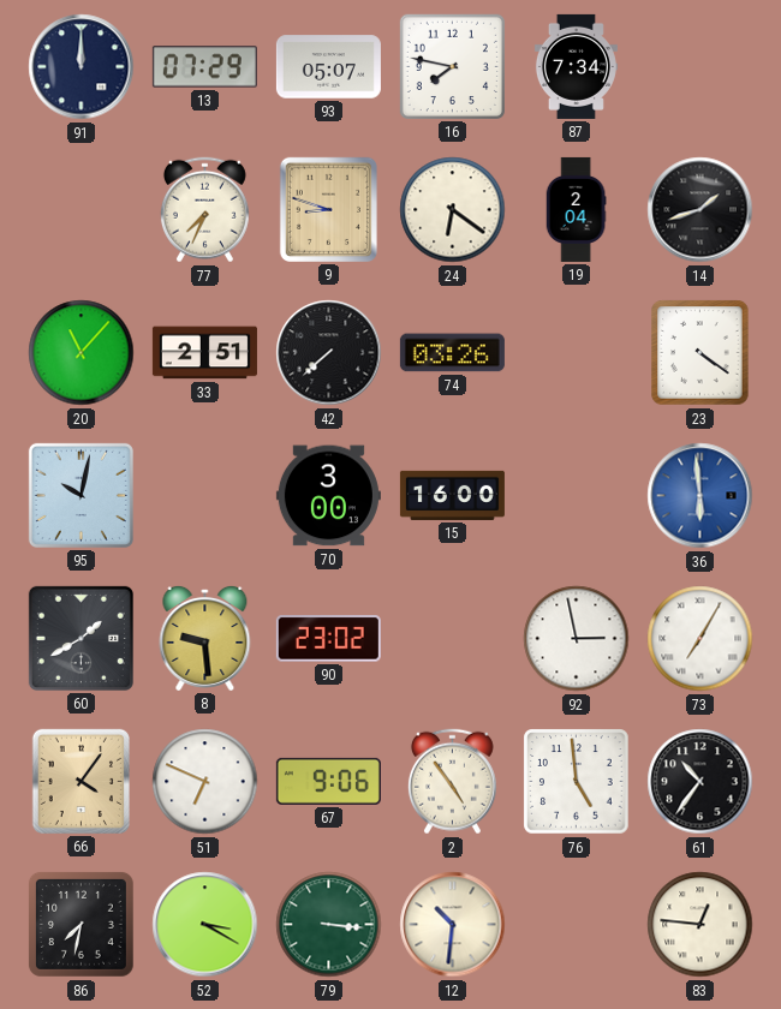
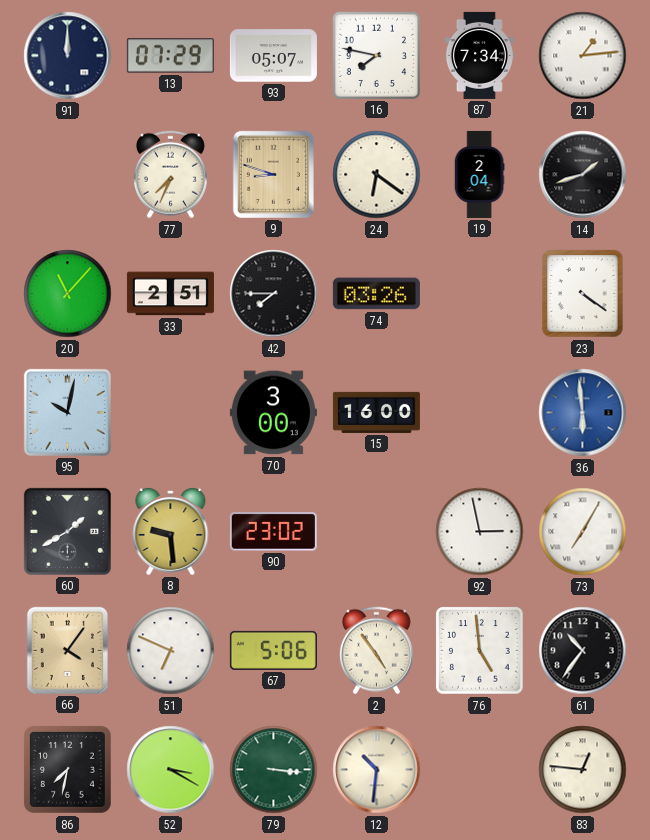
21: none -> 1:14 (583, 56)
42: 7:38 -> 7:45 (274, 294)
67: 9:06 -> 5:06 (273, 650)
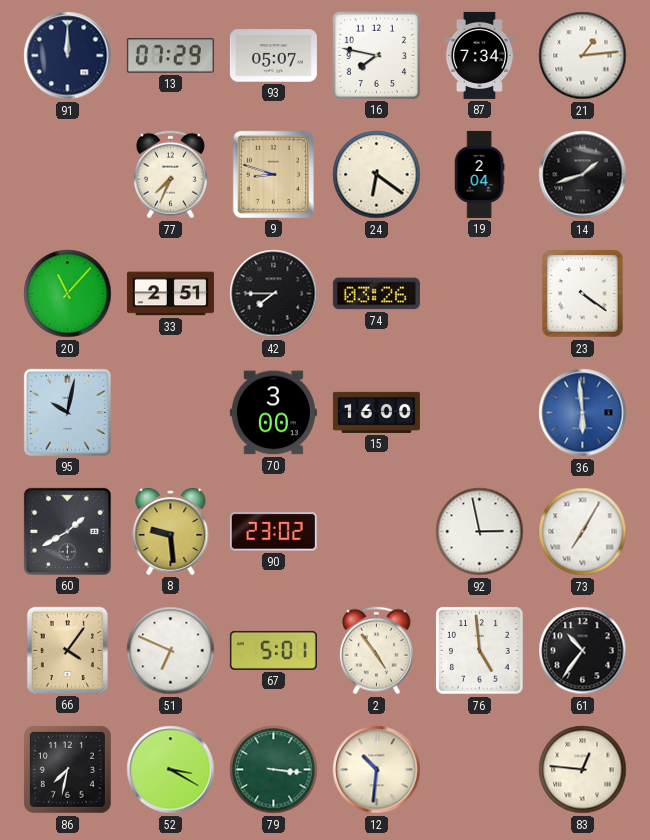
67: 5:06 -> 5:01 (273, 650)
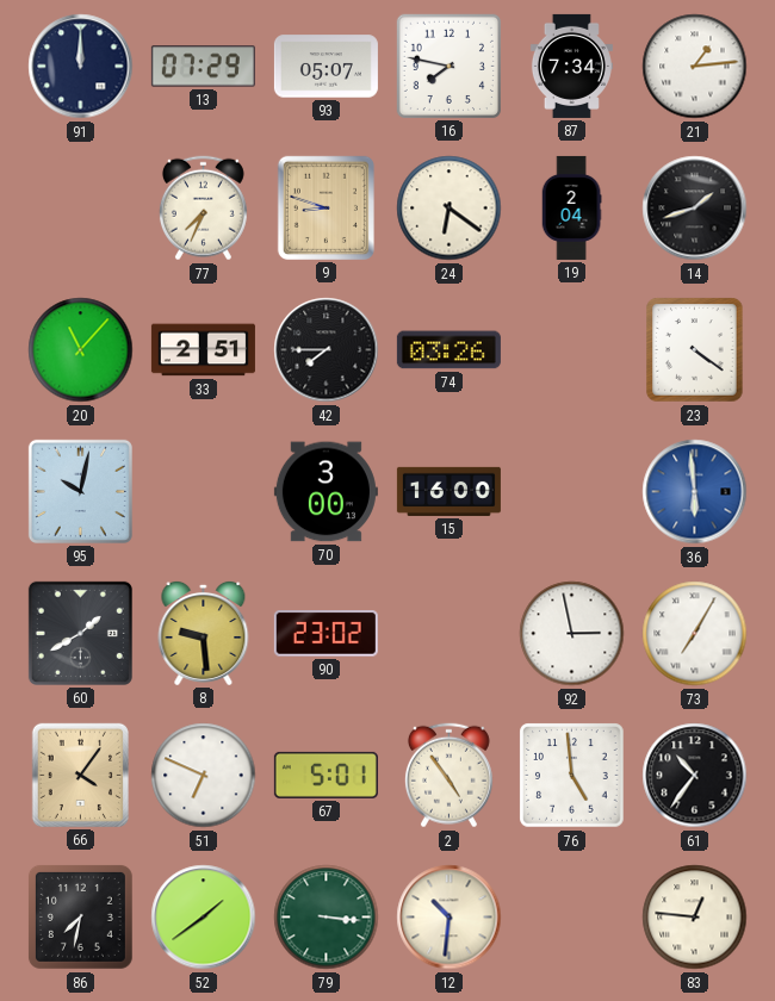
52: 3:20 -> 1:39 (204, 918)
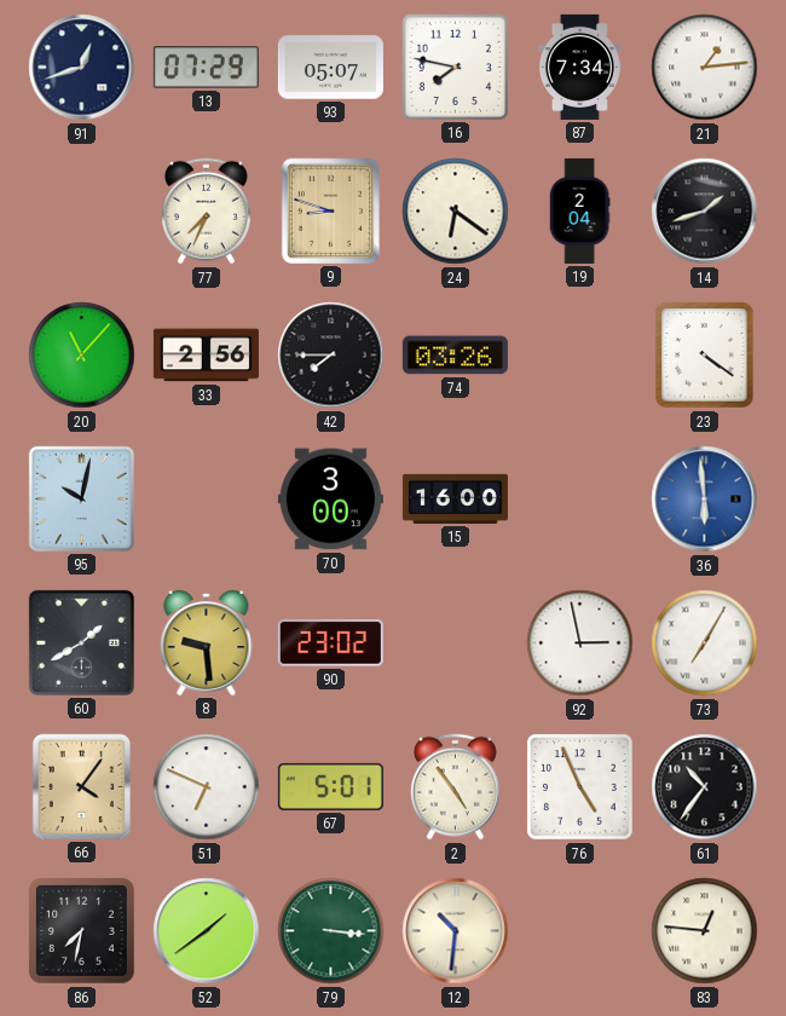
91: 12:00 -> 12:42 (82, 68)
33: 2:51 -> 2:56 (206, 356)
76: 4:59 -> 4:56 (580, 787)
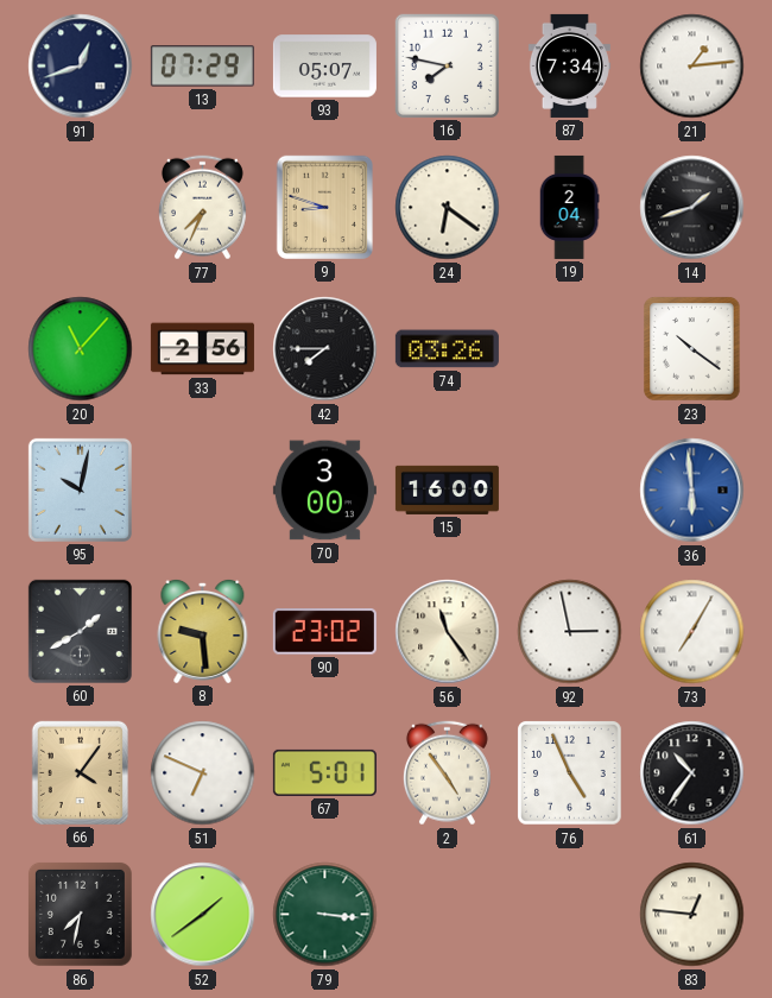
23: 4:21 -> 10:21 (692, 349)
56: none -> 11:24 (448, 632)
12: 10:31 -> none (456, 931)
